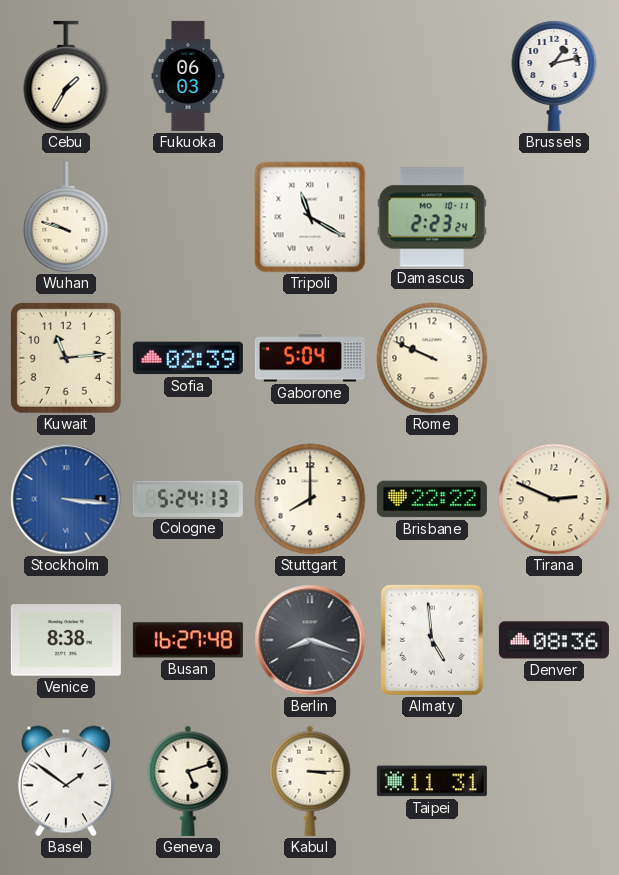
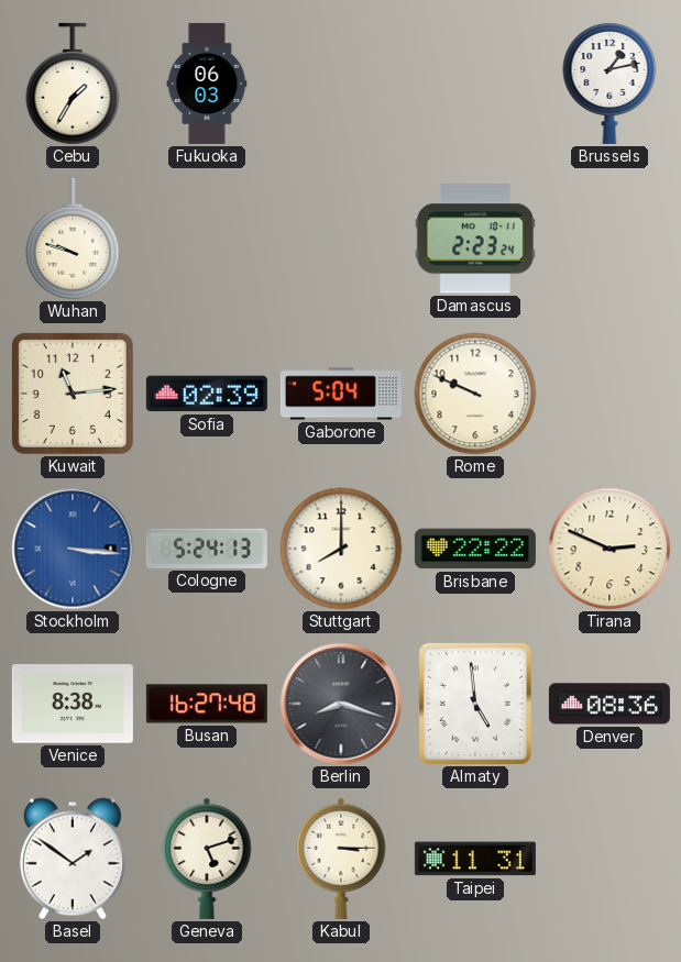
Tripoli: 11:20 -> none (310, 217)
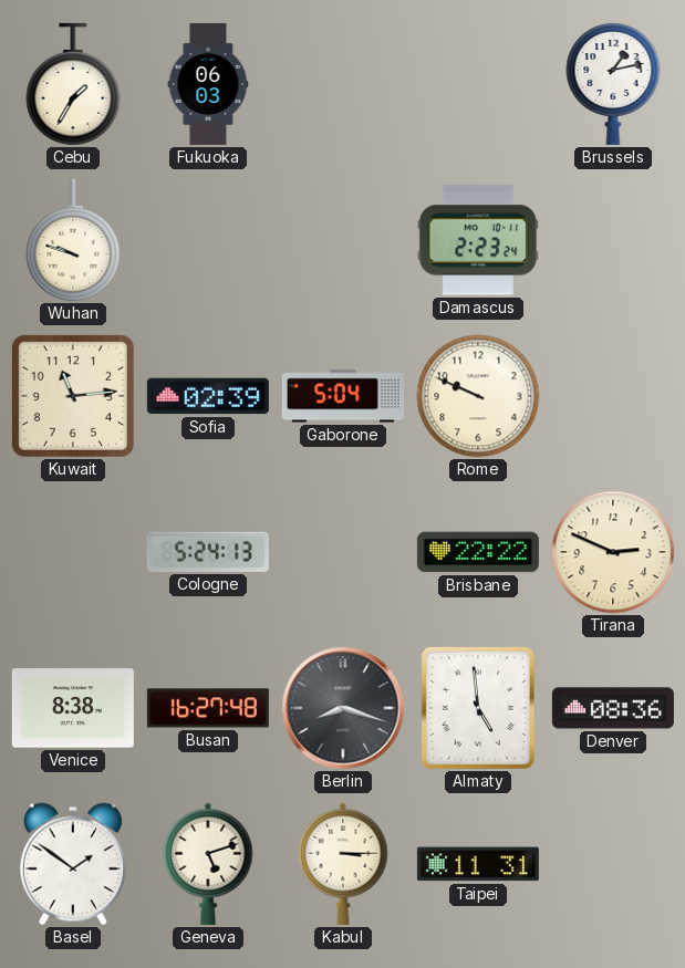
Stockholm: 3:16 -> none (73, 549)
Stuttgart: 8:00 -> none (341, 549)
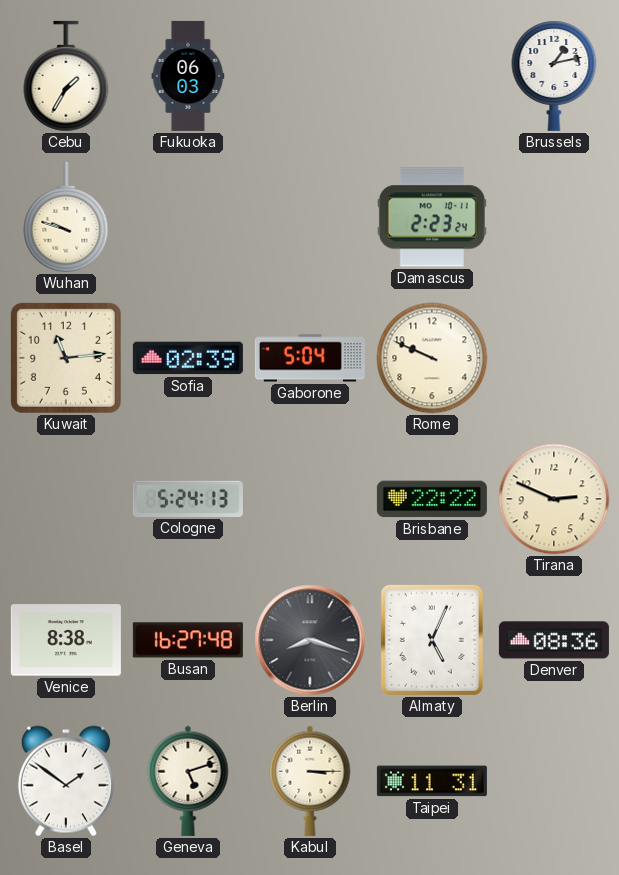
Almaty: 4:59 -> 5:04 (432, 640)
